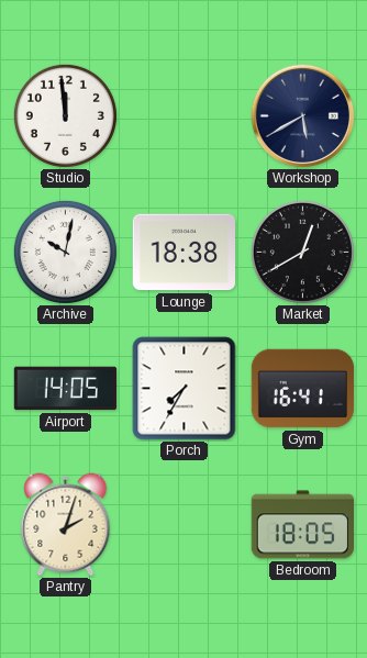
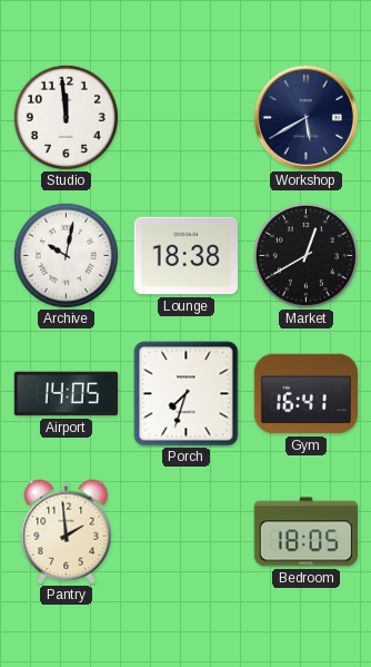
Porch: 7:35 -> 7:33 (187, 394)
Pantry: 2:03 -> 1:59 (67, 532)
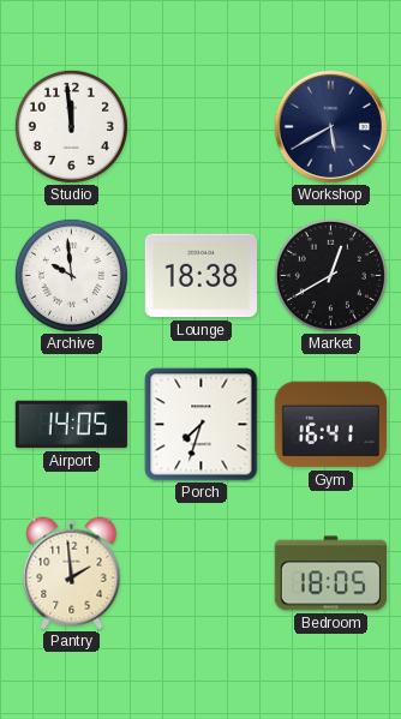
Archive: 10:02 -> 9:59 (71, 275)
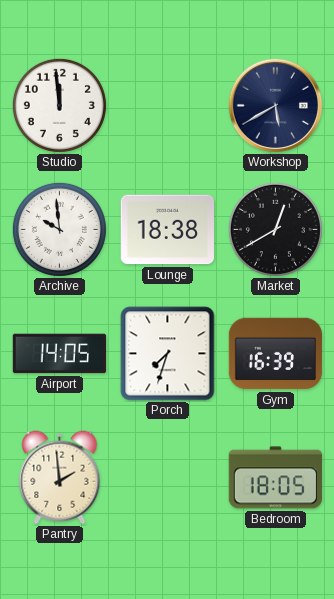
Gym: 16:41 -> 16:39 (276, 354)
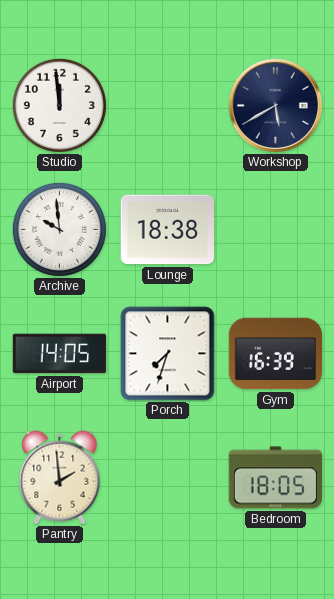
Market: 12:40 -> none (275, 229)
